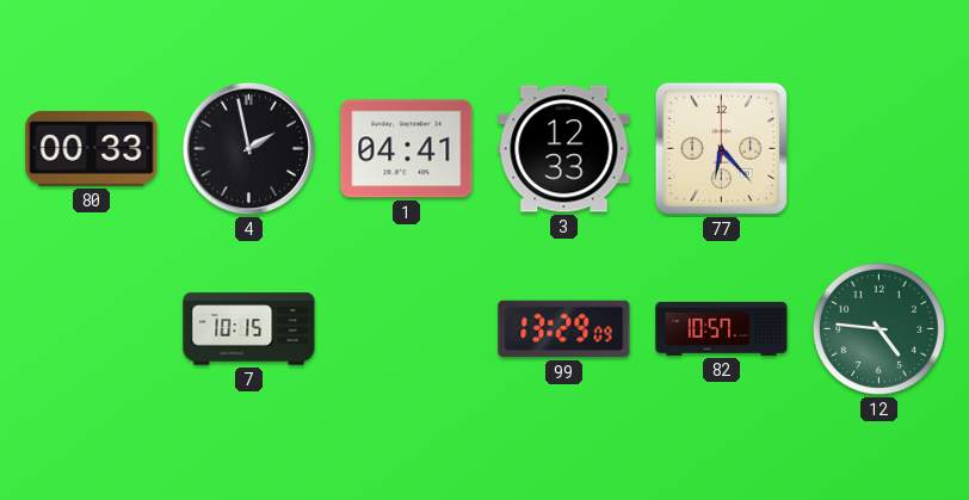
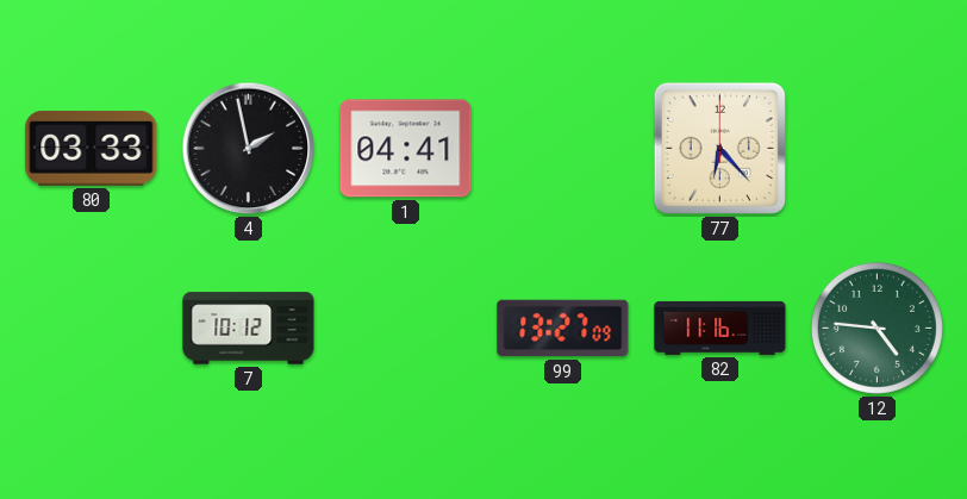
80: 00:33 -> 03:33 (92, 148)
3: 12:33 -> none (564, 149)
7: 10:15 -> 10:12 (249, 329)
99: 13:29 -> 13:27 (563, 329)
82: 10:57 -> 11:16 (720, 328)
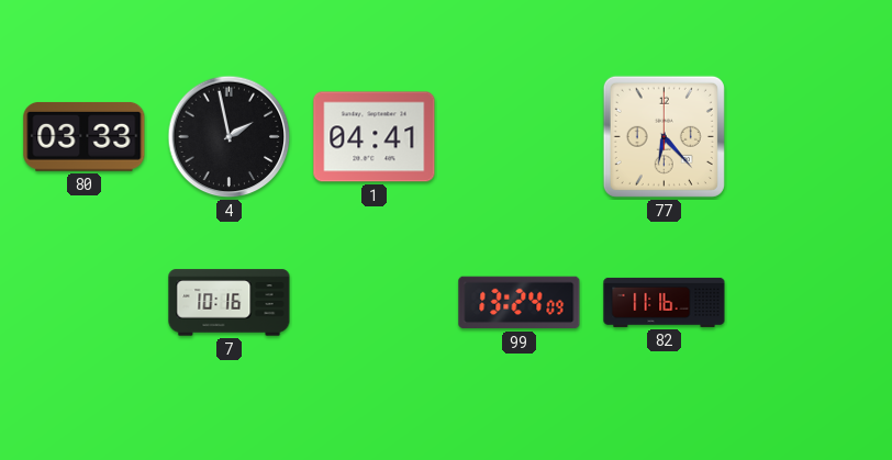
7: 10:12 -> 10:16 (230, 303)
99: 13:27 -> 13:24 (520, 303)
12: 4:46 -> none (876, 328)
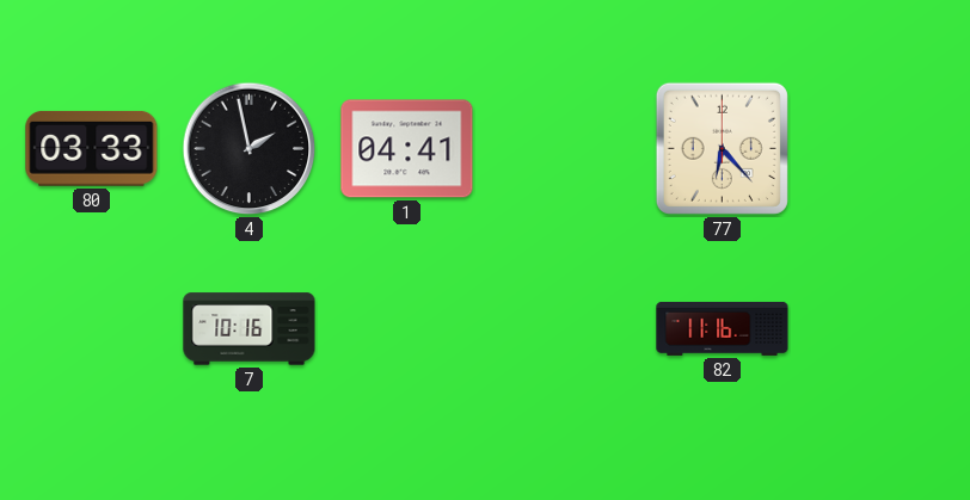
99: 13:24 -> none (520, 303)
